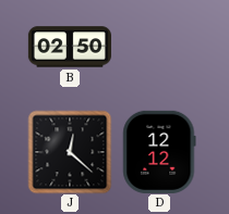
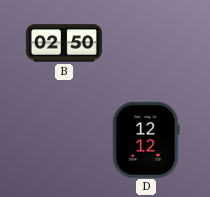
J: 12:22 -> none (70, 152)
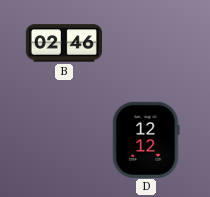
B: 02:50 -> 02:46 (64, 43)
